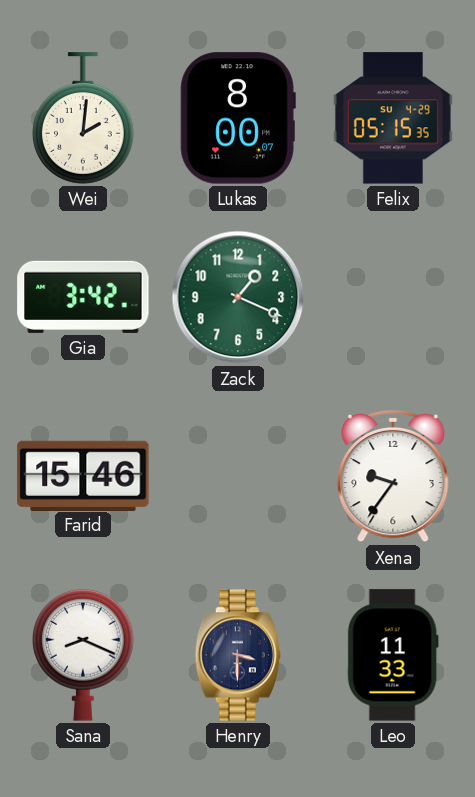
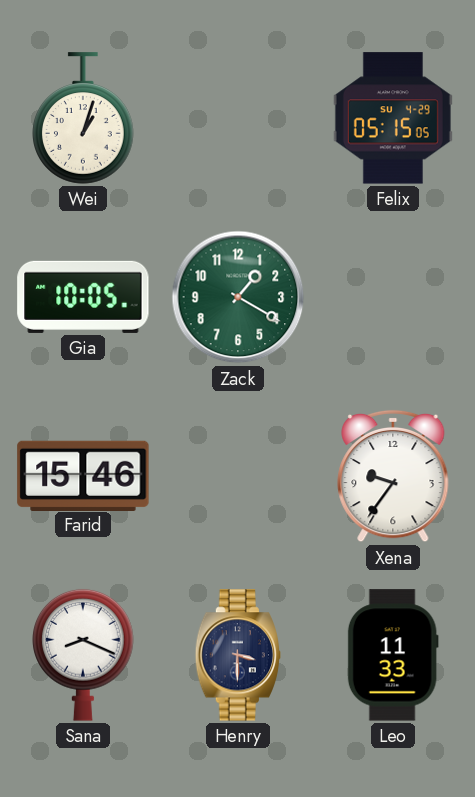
Wei: 2:01 -> 1:03 (84, 118)
Lukas: 8:00 -> none (238, 118)
Felix: 05:15:35 -> 05:15:05 (393, 118)
Gia: 3:42 -> 10:05 (83, 297)
Zack: 1:19 -> 1:20 (238, 297)
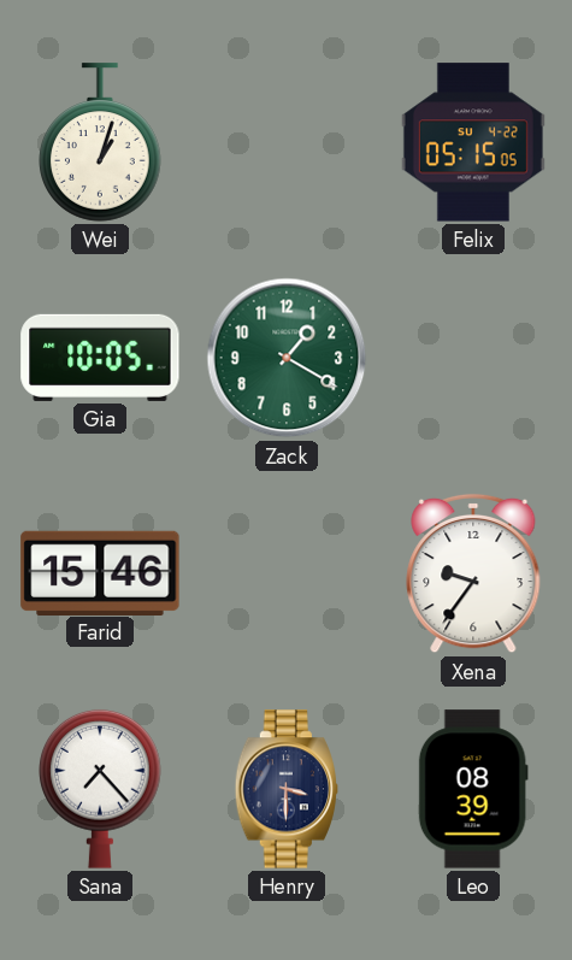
Felix date: SU 4-29 -> SU 4-22 (473, 142)
Sana: 8:19 -> 7:23 (101, 789)
Leo: 11:33 -> 08:39 (473, 789)
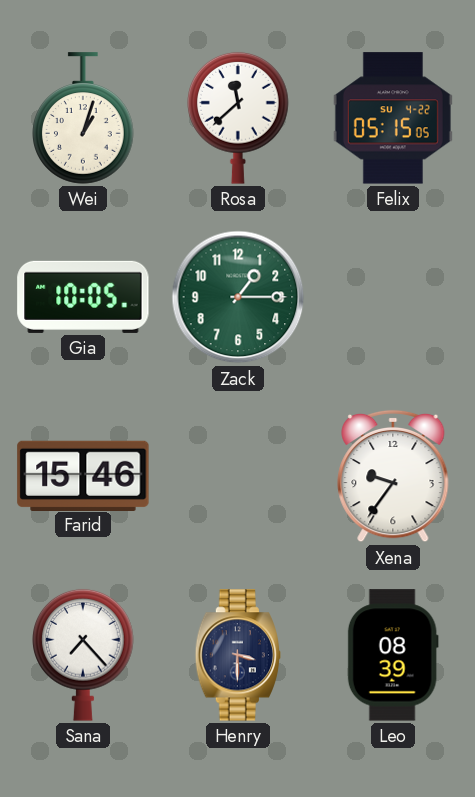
Rosa: none -> 11:38 (239, 118)
Zack: 1:20 -> 1:15 (238, 297)
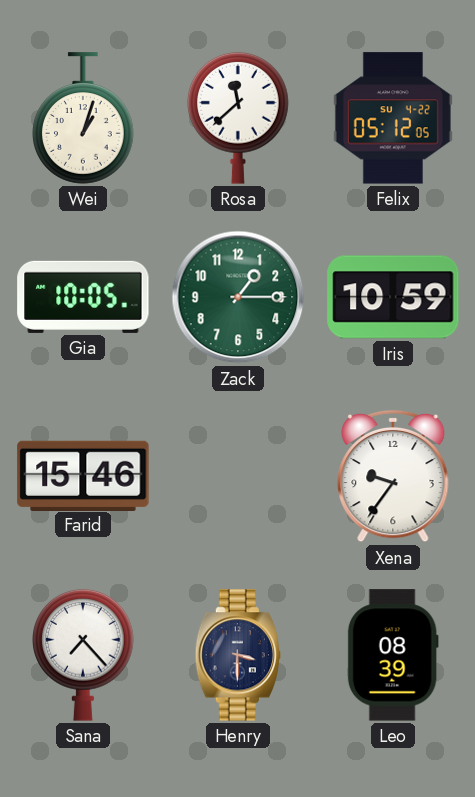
Felix: 05:15 -> 05:12 (393, 118)
Iris: none -> 10:59 (393, 297)
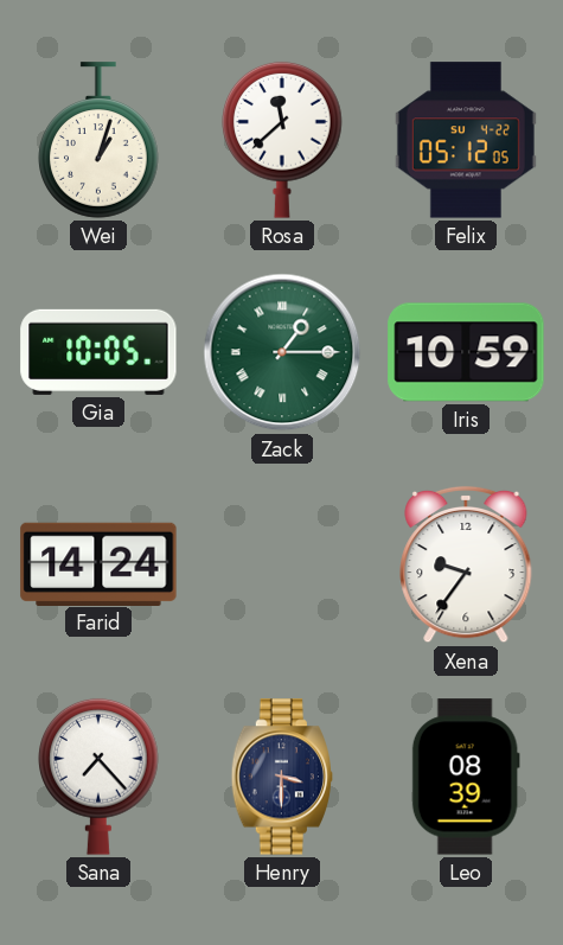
Zack numerals: Arabic -> Roman (282, 352)
Farid: 15:46 -> 14:24 (98, 563)
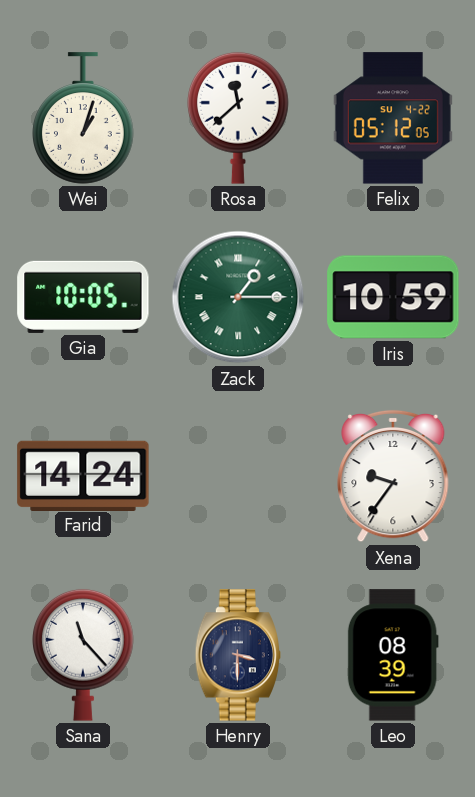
Sana: 7:23 -> 11:23 (84, 655)
